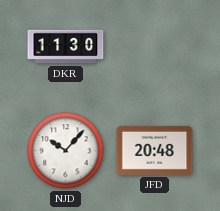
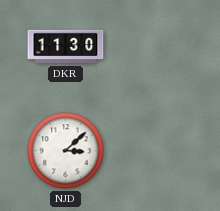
NJD: 10:07 -> 3:08 (66, 151)
JFD: 20:48 -> none (155, 150)
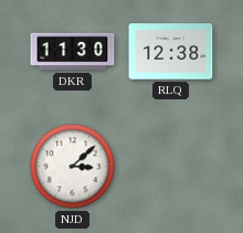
RLQ: none -> 12:38 (171, 52)
